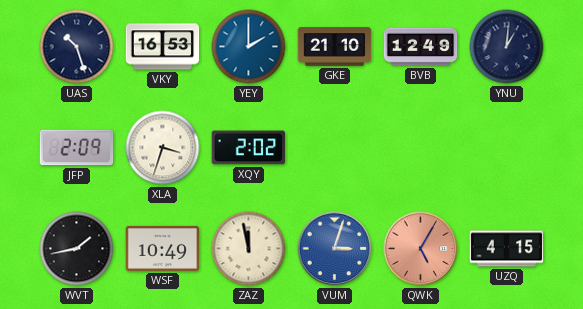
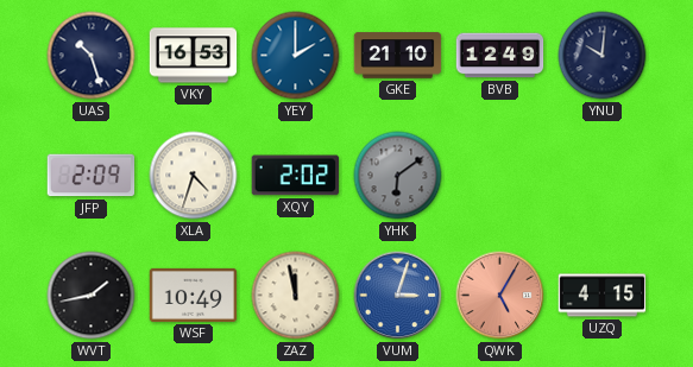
YNU: 1:01 -> 10:01 (603, 56)
XLA: 3:33 -> 4:33 (194, 176)
YHK: none -> 6:09 (398, 176)
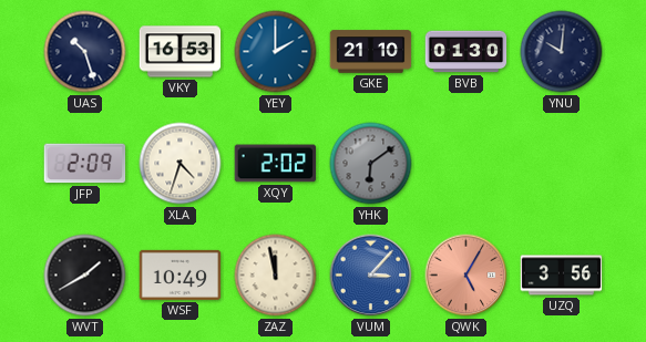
BVB: 12:49 -> 01:30 (466, 52)
WVT: 1:43 -> 1:40 (85, 276)
VUM: 3:03 -> 3:07 (371, 276)
UZQ: 4:15 -> 3:56 (562, 276)
